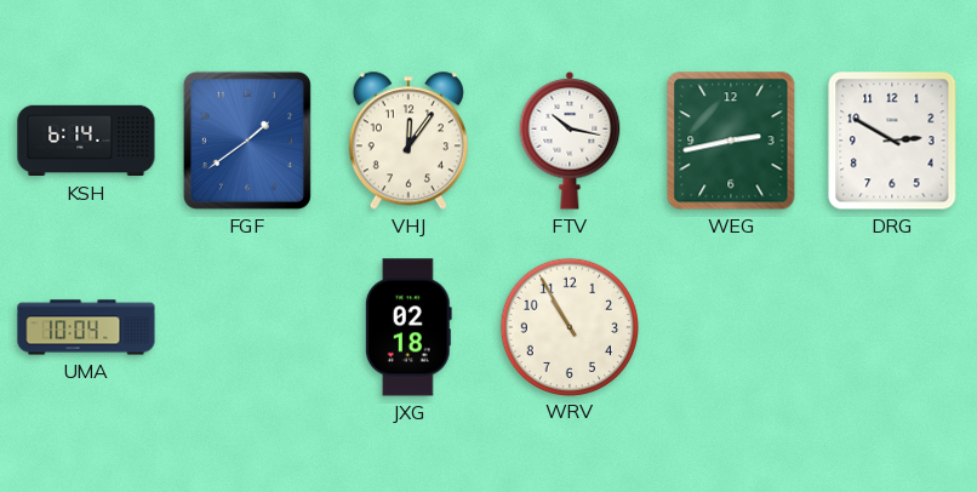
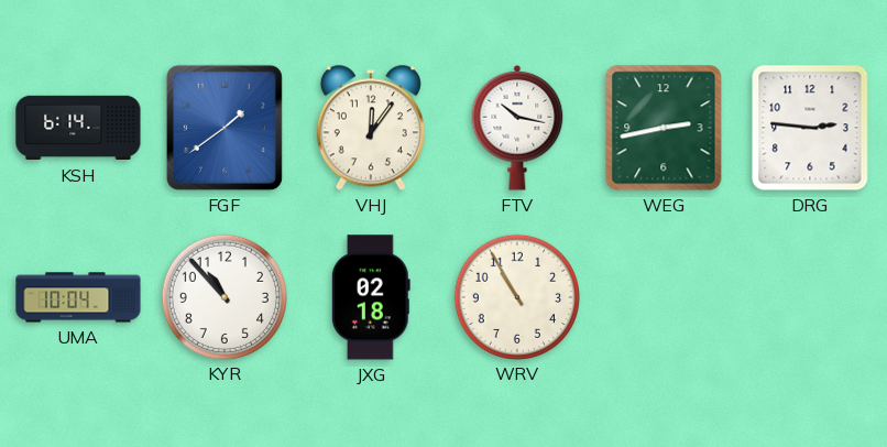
DRG: 2:50 -> 2:46 (810, 128)
KYR: none -> 10:53 (223, 296)
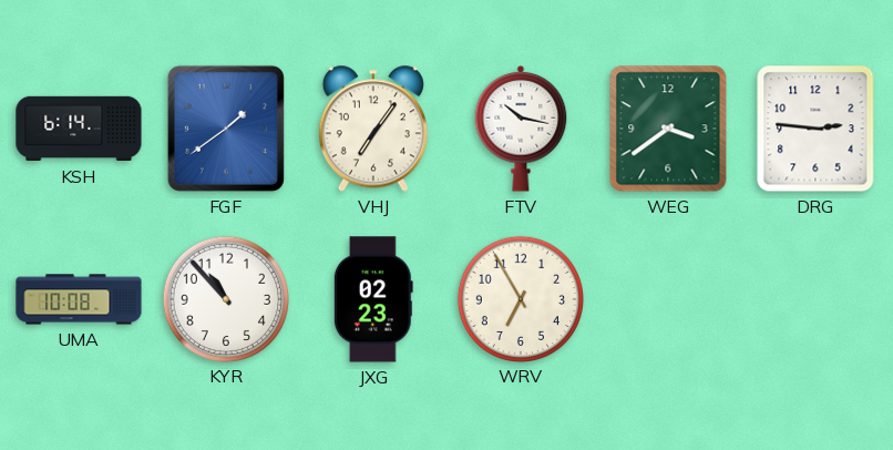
VHJ: 12:06 -> 7:06 (373, 129)
WEG: 2:43 -> 3:39 (668, 129)
UMA: 10:04 -> 10:08 (79, 299)
JXG: 02:18 -> 02:23 (373, 299)
WRV: 10:55 -> 6:55 (520, 298)
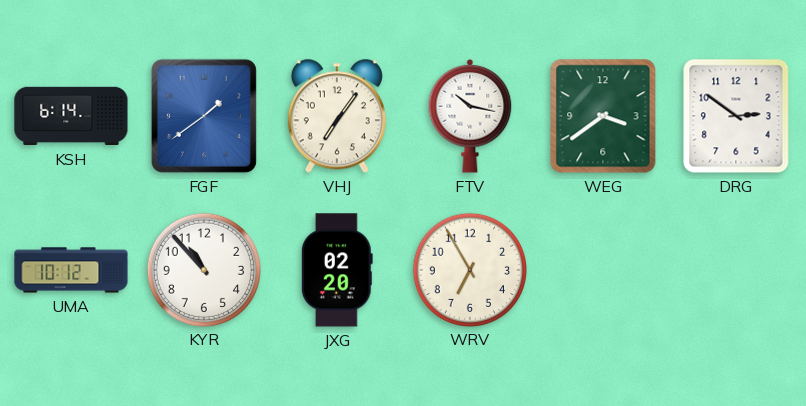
DRG: 2:46 -> 2:51 (736, 116)
UMA: 10:08 -> 10:12 (71, 270)
JXG: 02:23 -> 02:20 (337, 270)
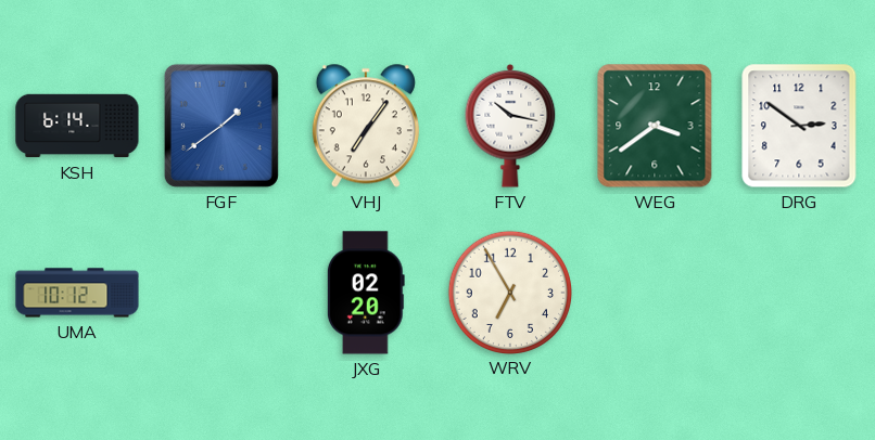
KYR: 10:53 -> none (203, 269)
